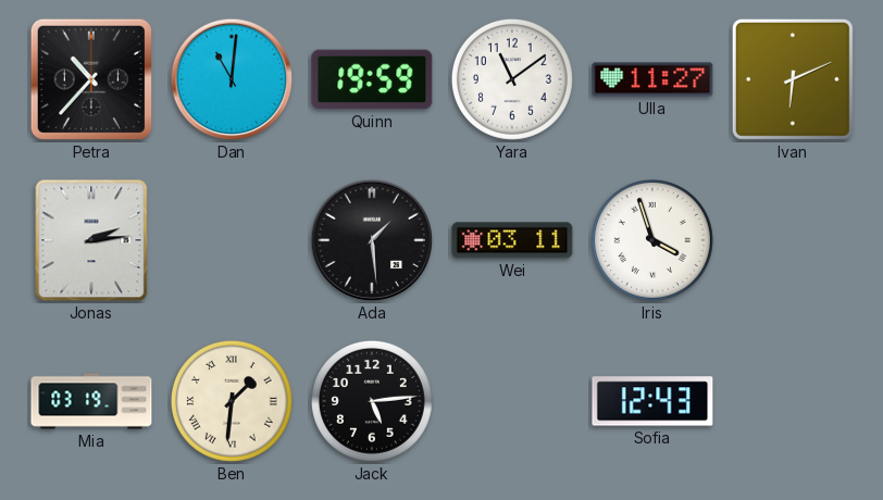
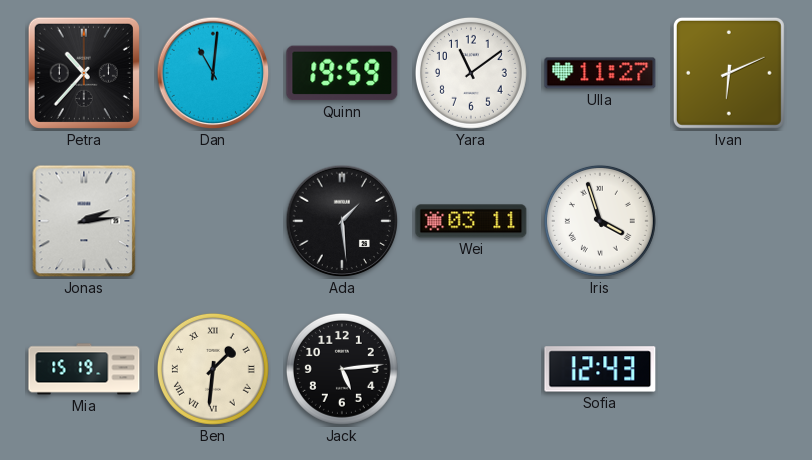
Mia: 03:19 -> 15:19 (84, 369)
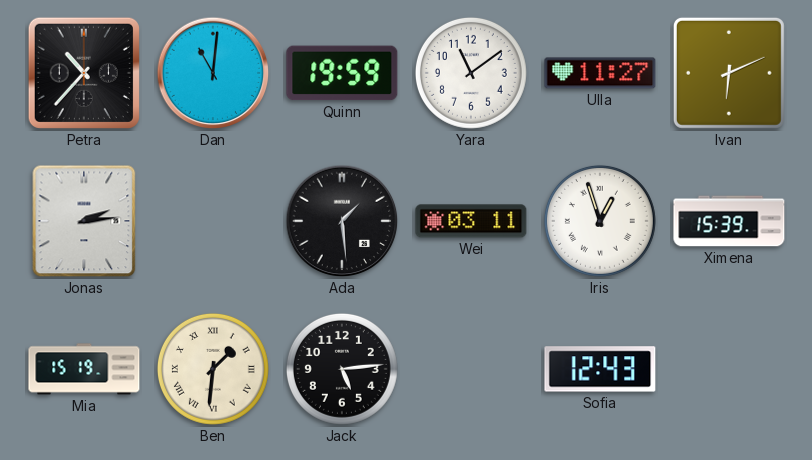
Iris: 3:57 -> 12:57 (600, 221)
Ximena: none -> 15:39 (729, 221)
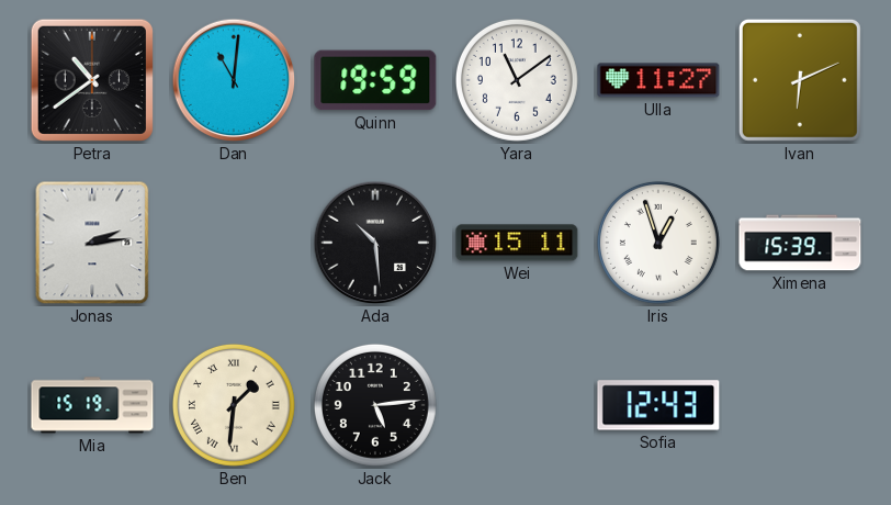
Petra: 10:37 -> 10:39 (92, 80)
Ada: 1:29 -> 10:29 (375, 243)
Wei: 03:11 -> 15:11 (517, 243)
